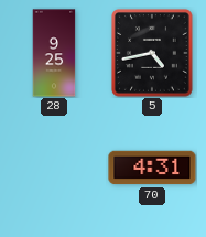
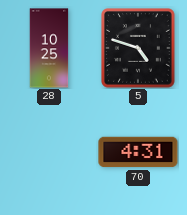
28: 9:25 -> 10:25 (49, 48)
5: 4:43 -> 4:48 (139, 49)
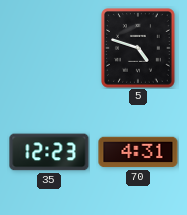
28: 10:25 -> none (49, 48)
35: none -> 12:23 (49, 152)
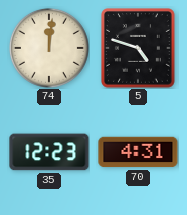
74: none -> 12:01 (49, 48)
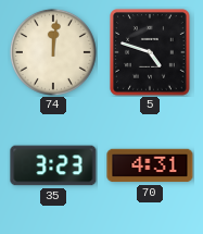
35: 12:23 -> 3:23 (53, 165)
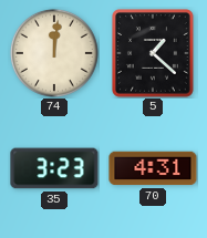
5: 4:48 -> 1:22 (154, 54)
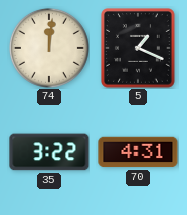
5: 1:22 -> 1:19 (139, 49)
35: 3:23 -> 3:22 (49, 152)
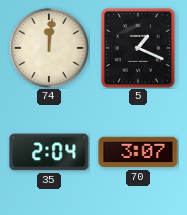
35: 3:22 -> 2:04 (49, 152)
70: 4:31 -> 3:07 (138, 152)
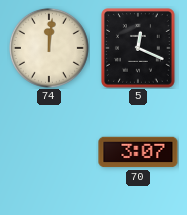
5: 1:19 -> 12:19 (139, 49)
35: 2:04 -> none (49, 152)
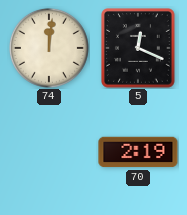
70: 3:07 -> 2:19 (138, 152)
